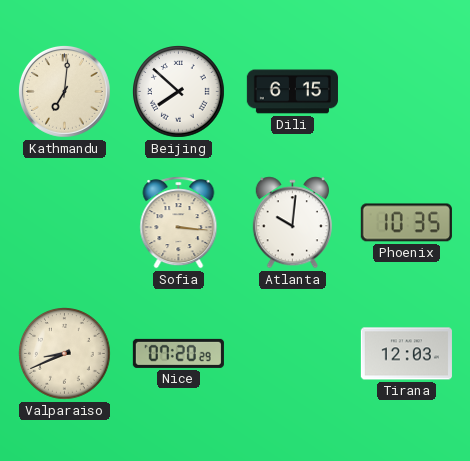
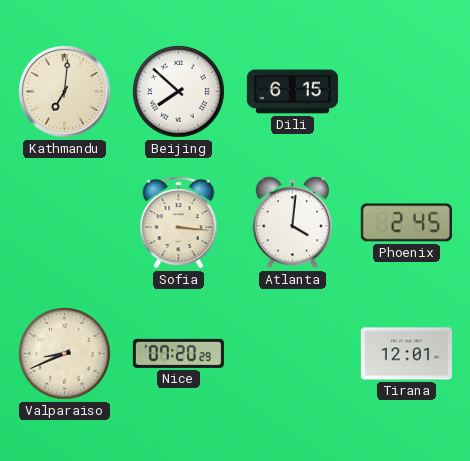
Atlanta: 10:01 -> 4:01 (292, 223)
Phoenix: 10:35 -> 2:45 (406, 223)
Tirana: 12:03 -> 12:01 (406, 354)
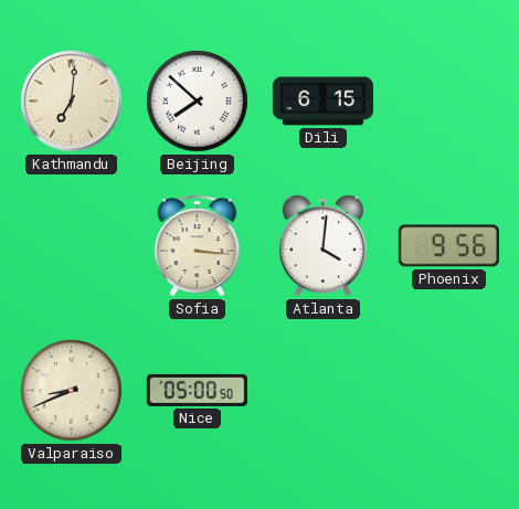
Phoenix: 2:45 -> 9:56 (448, 246)
Nice: 07:20 -> 05:00 (197, 390)
Tirana: 12:01 -> none (406, 354)
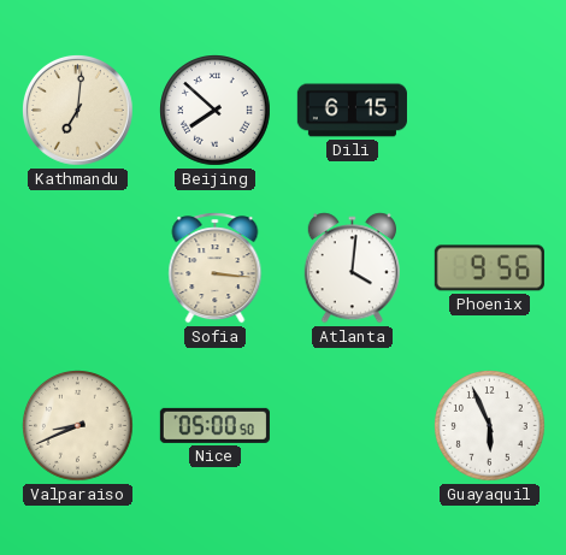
Guayaquil: none -> 5:56 (490, 426)
